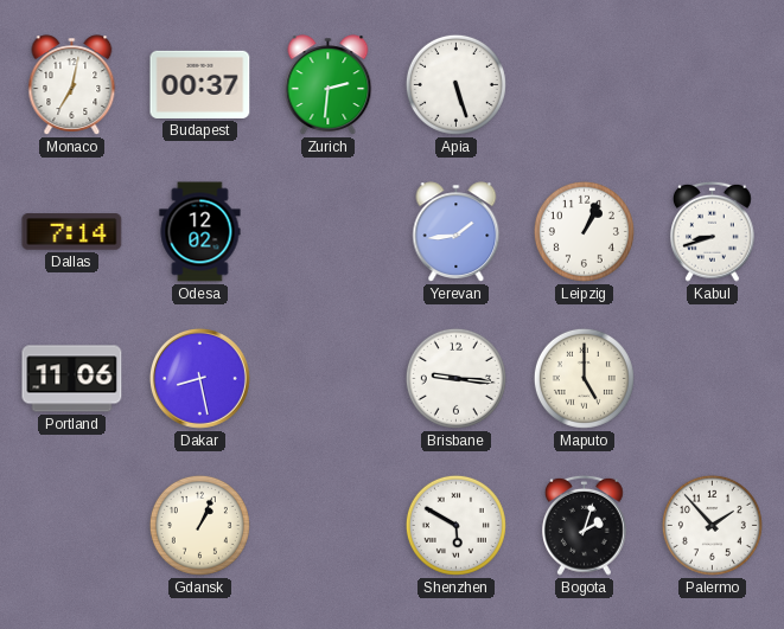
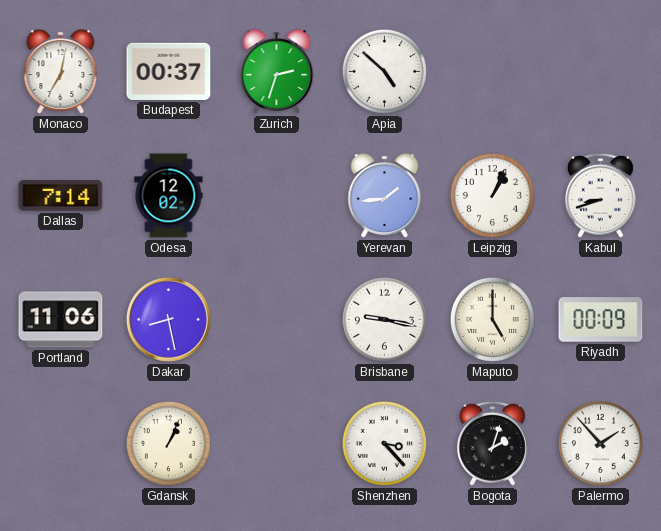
Zurich: 2:31 -> 2:33 (277, 72)
Apia: 5:27 -> 4:52 (384, 71)
Brisbane: 9:16 -> 9:17 (384, 319)
Riyadh: none -> 00:09 (601, 320)
Shenzhen: 5:50 -> 3:23 (384, 443)
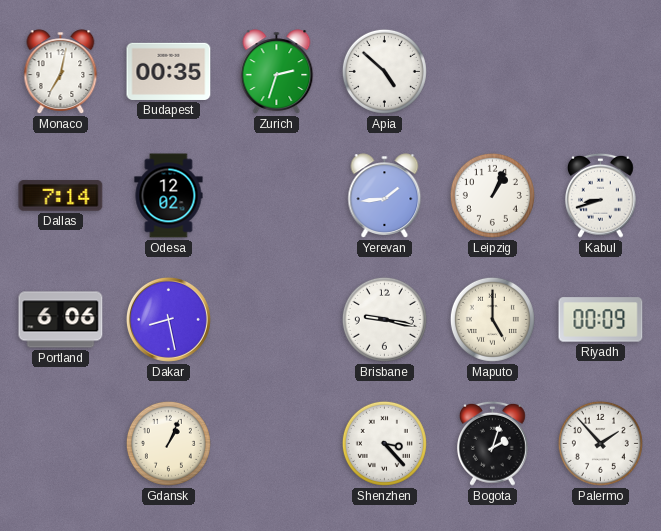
Budapest: 00:37 -> 00:35 (169, 71)
Portland: 11:06 -> 6:06 (61, 320)
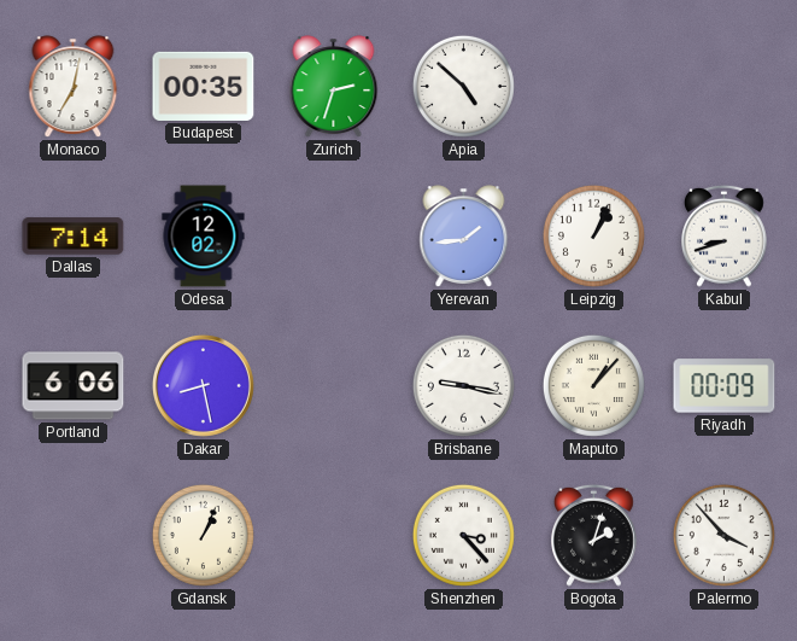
Maputo: 5:00 -> 1:07 (593, 385)
Palermo: 1:53 -> 3:53 (723, 535)
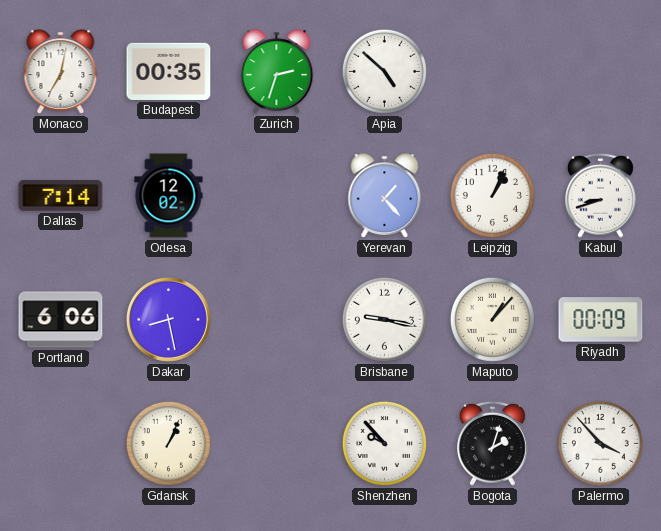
Yerevan: 1:44 -> 1:23 (385, 196)
Shenzhen: 3:23 -> 9:53 (384, 443)
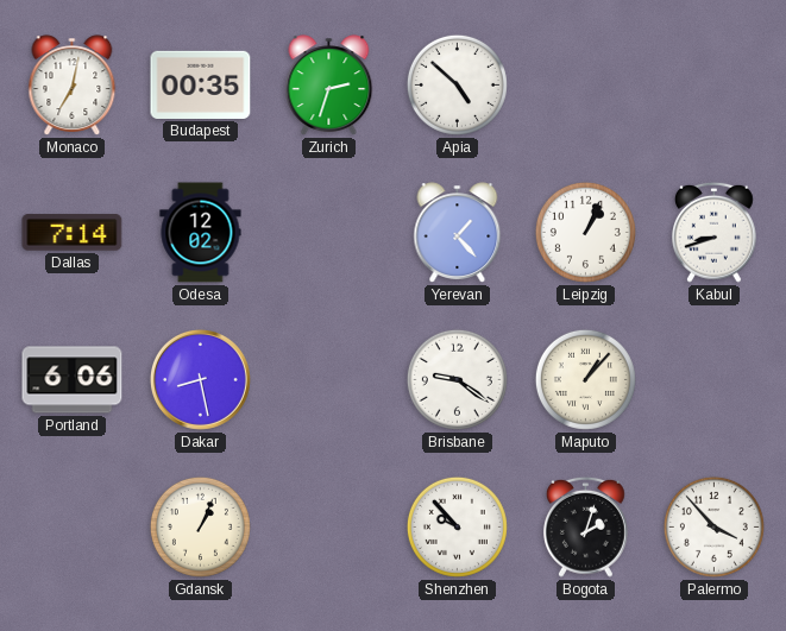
Brisbane: 9:17 -> 9:21 (457, 379)
Riyadh: 00:09 -> none (601, 320)
